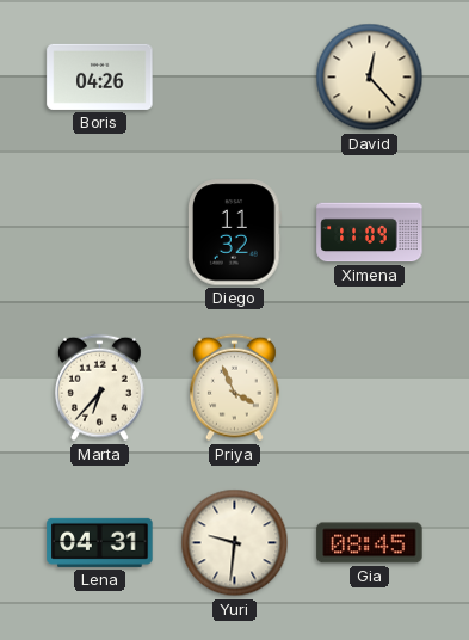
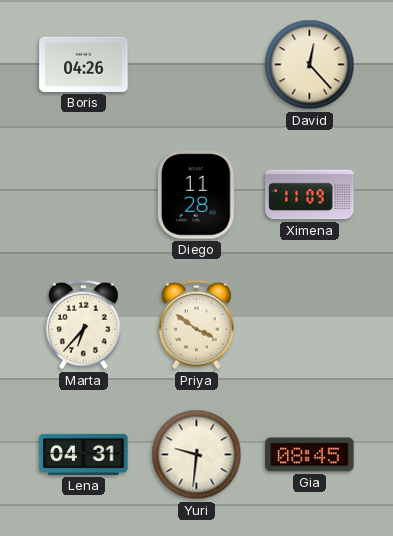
Diego: 11:32 -> 11:28 (197, 195)
Priya: 3:56 -> 3:51 (196, 325)
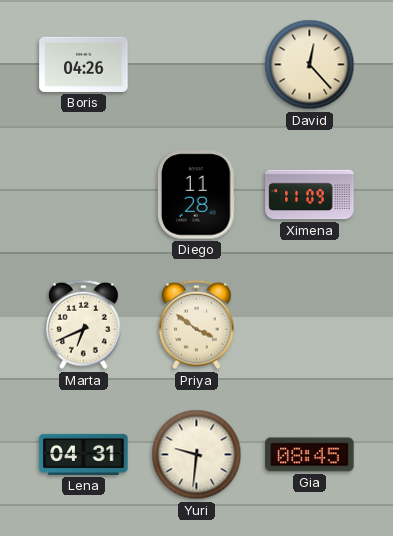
Marta: 6:37 -> 6:41 (83, 325)
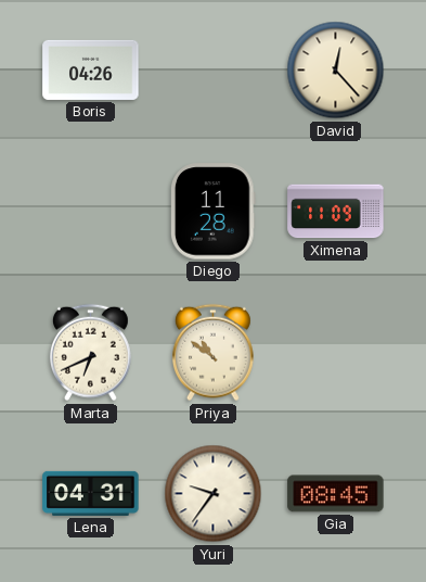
Priya: 3:51 -> 10:51 (212, 353)
Yuri: 9:31 -> 9:36 (214, 494)
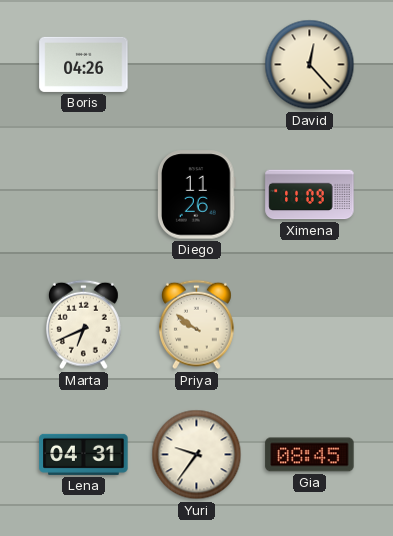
Diego: 11:28 -> 11:26 (197, 195)
Priya: 10:51 -> 9:51 (196, 325)
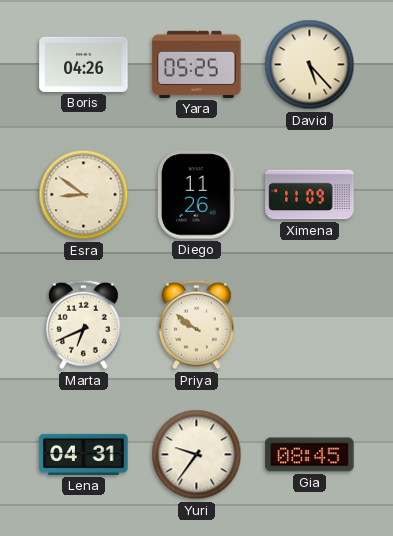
Yara: none -> 05:25 (197, 64)
David: 12:23 -> 5:23 (310, 65)
Esra: none -> 8:51 (84, 195)
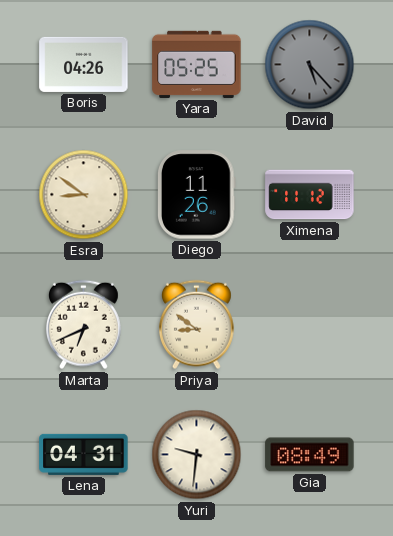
David dial: cream -> grey (310, 65)
Ximena: 11:09 -> 11:12 (310, 195)
Priya: 9:51 -> 8:51 (196, 325)
Yuri: 9:36 -> 9:31 (197, 455)
Gia: 08:45 -> 08:49 (310, 455)
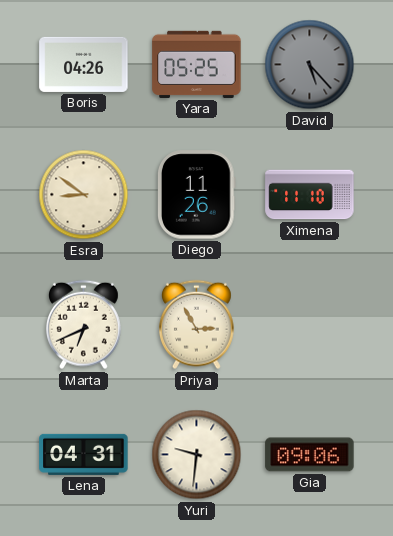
Ximena: 11:12 -> 11:10 (310, 195)
Priya: 8:51 -> 2:55 (196, 325)
Gia: 08:49 -> 09:06 (310, 455)
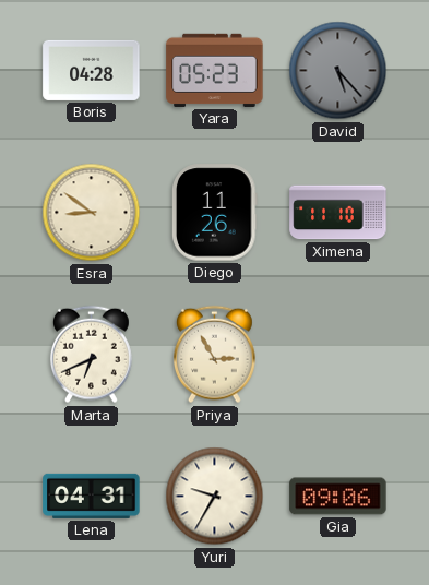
Boris: 04:26 -> 04:28 (92, 70)
Yara: 05:25 -> 05:23 (215, 70)
Yuri: 9:31 -> 9:35 (215, 497)
